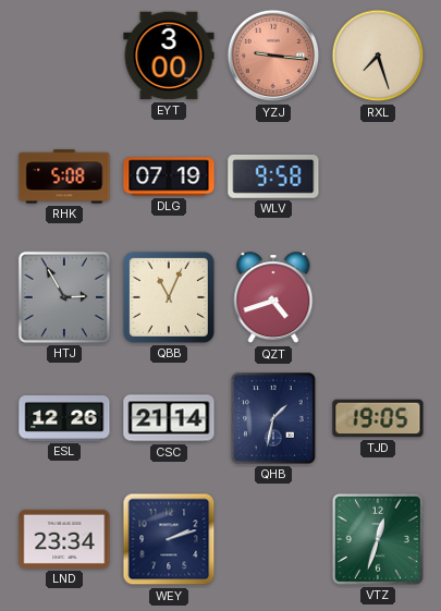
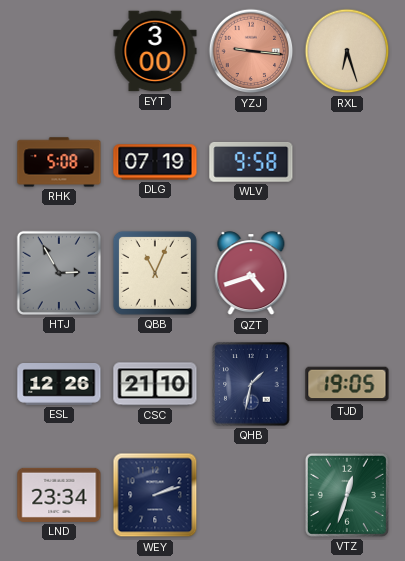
RXL: 7:27 -> 6:27 (347, 51)
CSC: 21:14 -> 21:10 (155, 384)
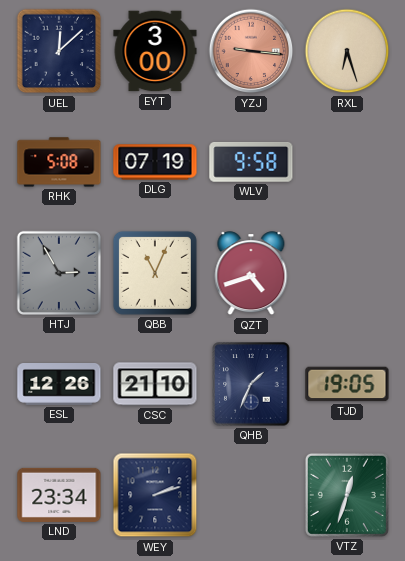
UEL: none -> 12:08 (59, 51)
QHB: 1:32 -> 1:34 (251, 384)
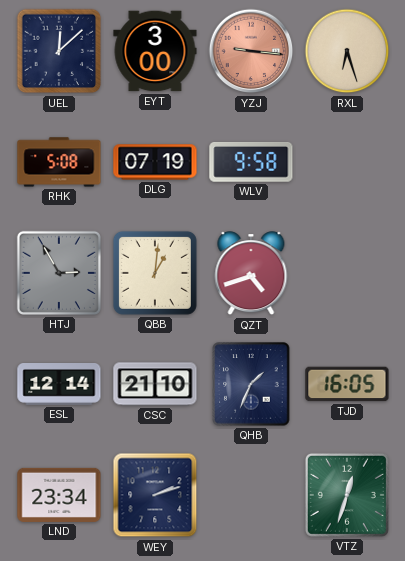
QBB: 11:04 -> 1:01 (155, 273)
ESL: 12:26 -> 12:14 (59, 385)
TJD: 19:05 -> 16:05 (347, 384)
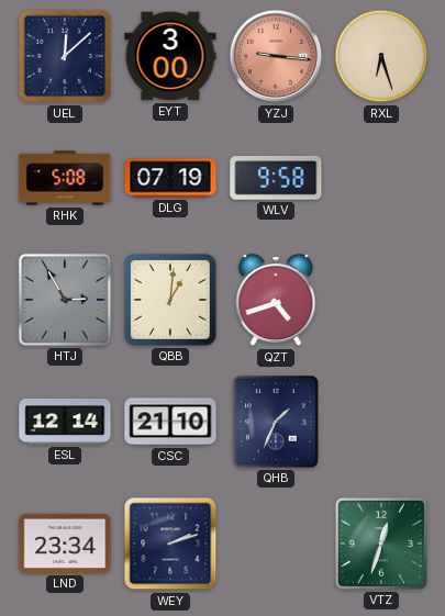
TJD: 16:05 -> none (347, 384)
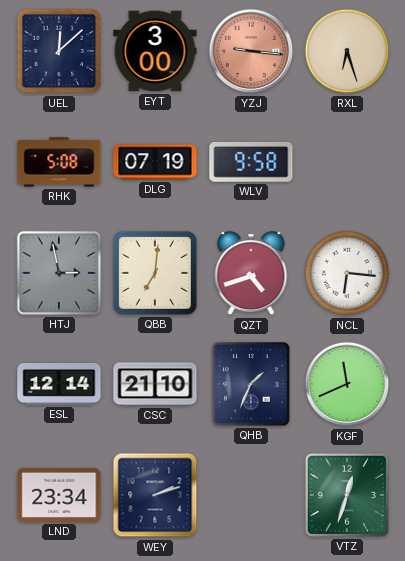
HTJ: 2:55 -> 2:58 (59, 273)
QBB: 1:01 -> 7:01 (155, 273)
NCL: none -> 6:16 (347, 273)
KGF: none -> 11:41 (347, 384)
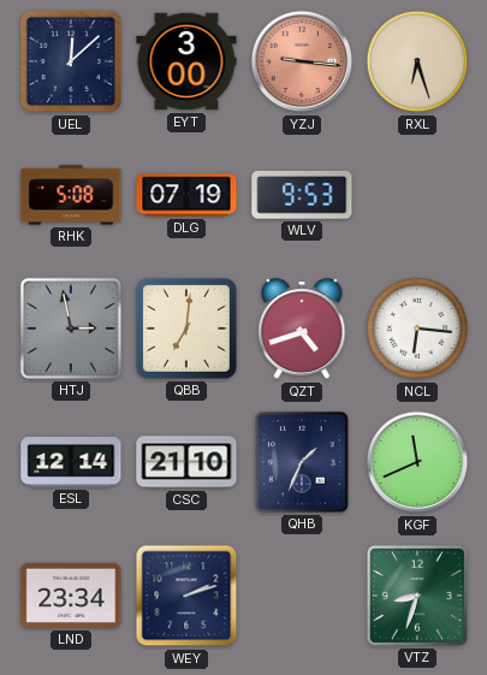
WLV: 9:58 -> 9:53 (302, 195)
VTZ: 12:33 -> 8:33 (417, 596)
